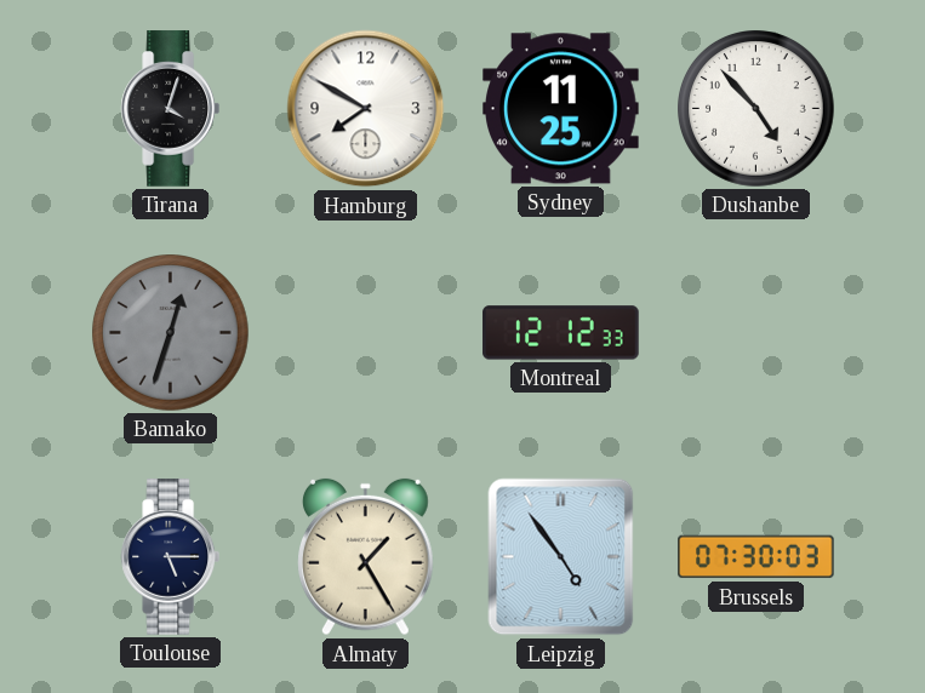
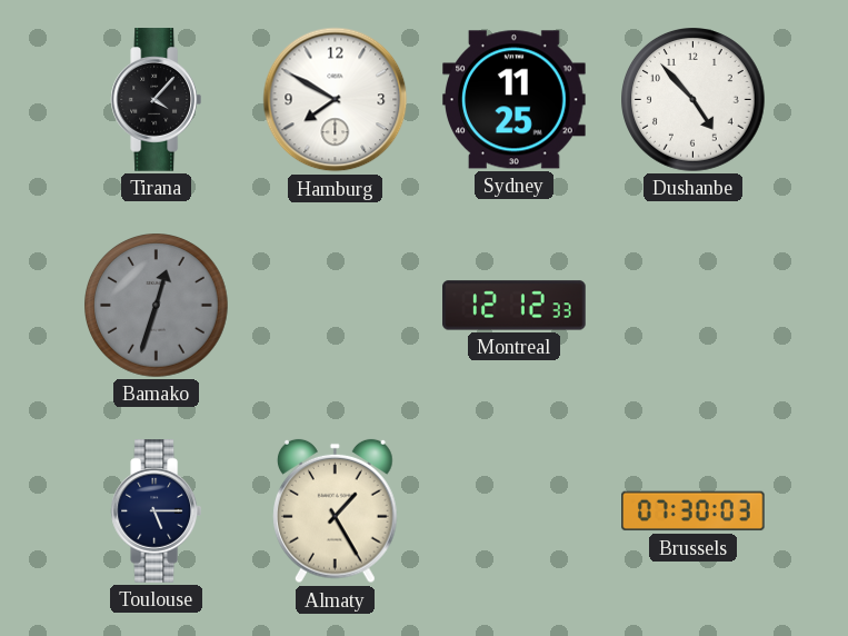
Tirana: 4:03 -> 4:07 (156, 100)
Leipzig: 4:54 -> none (561, 557)
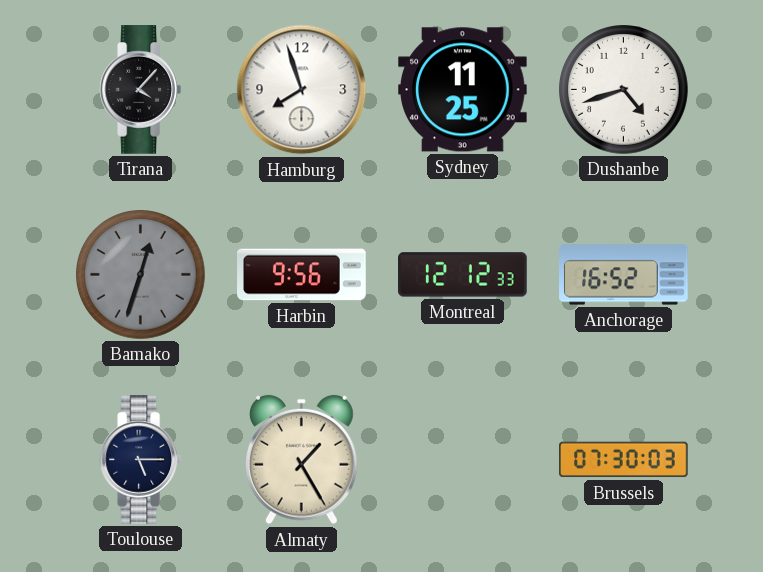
Hamburg: 7:50 -> 7:57 (302, 90)
Dushanbe: 4:53 -> 4:42 (624, 90)
Harbin: none -> 9:56 (302, 275)
Anchorage: none -> 16:52 (624, 275)
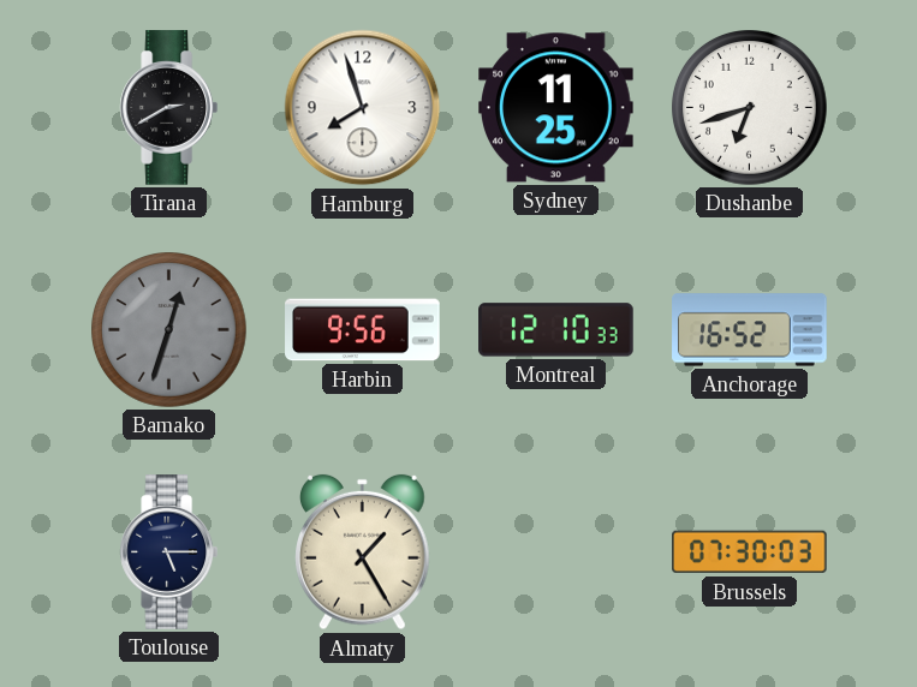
Tirana: 4:07 -> 2:40 (168, 108)
Dushanbe: 4:42 -> 6:42 (750, 108)
Montreal: 12:12 -> 12:10 (556, 330)
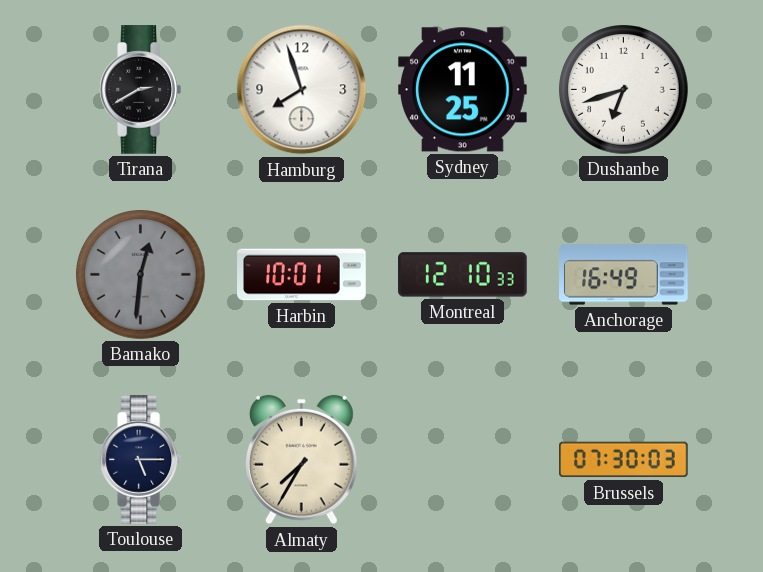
Bamako: 12:33 -> 12:31 (141, 275)
Harbin: 9:56 -> 10:01 (302, 275)
Anchorage: 16:52 -> 16:49 (624, 275)
Almaty: 1:25 -> 7:35 (302, 460)
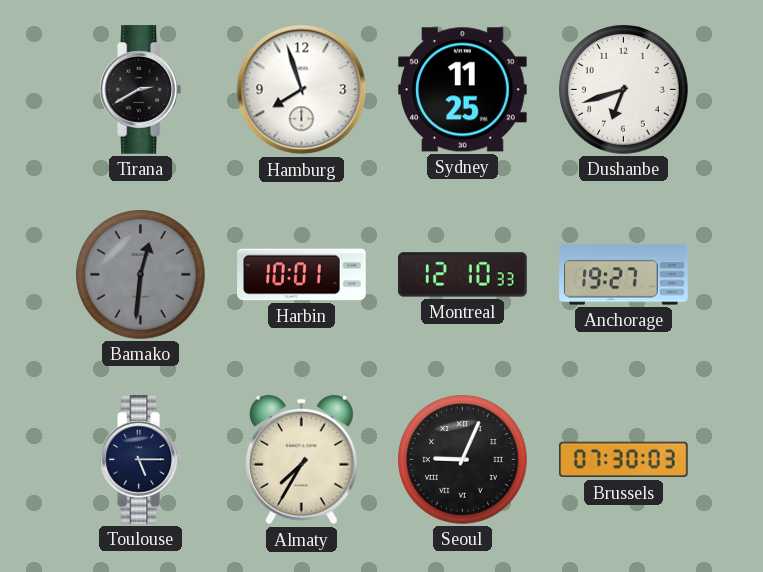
Anchorage: 16:49 -> 19:27 (624, 275)
Seoul: none -> 9:04 (463, 460)
